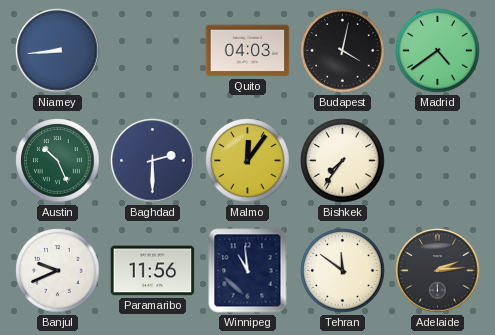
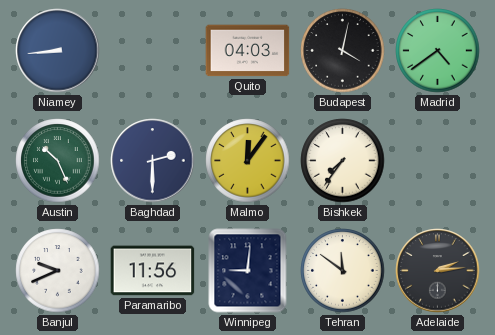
Winnipeg: 10:59 -> 9:01 (248, 271)
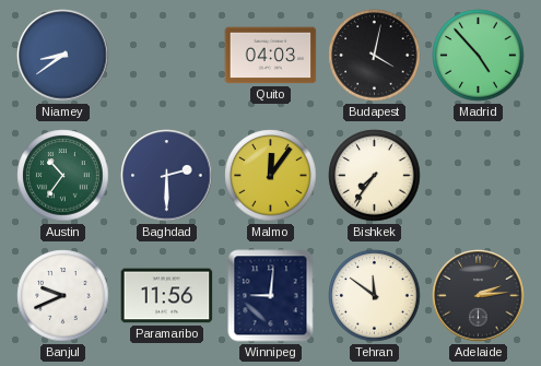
Niamey: 8:44 -> 8:39 (63, 56)
Madrid: 4:39 -> 4:53 (479, 56)
Austin: 10:26 -> 10:36 (63, 176)
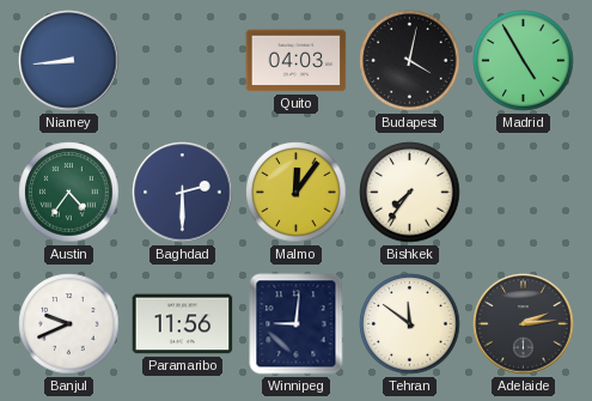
Niamey: 8:39 -> 8:44 (69, 61)
Madrid: 4:53 -> 4:55 (524, 61)
Austin: 10:36 -> 4:36 (69, 193)
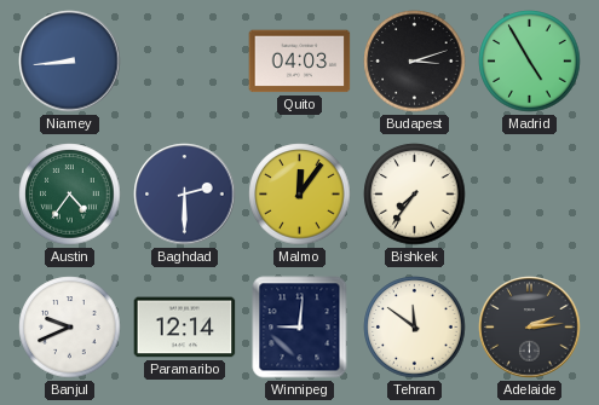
Budapest: 4:02 -> 3:12 (415, 62)
Paramaribo: 11:56 -> 12:14 (185, 328)
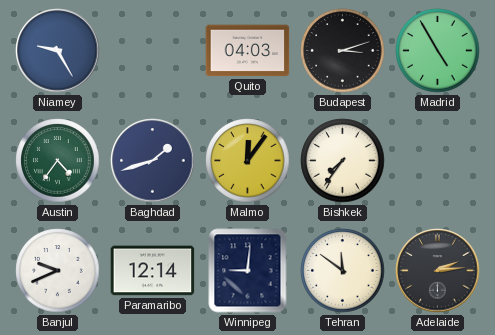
Niamey: 8:44 -> 9:25 (58, 51)
Baghdad: 2:30 -> 1:42 (153, 161)
